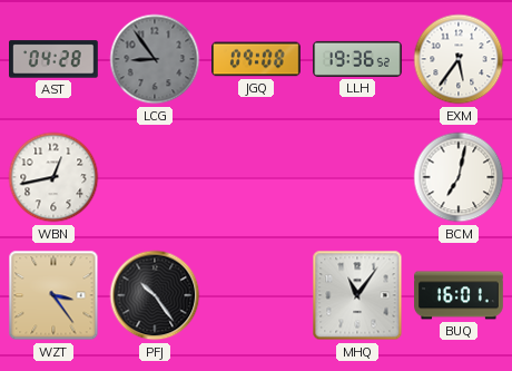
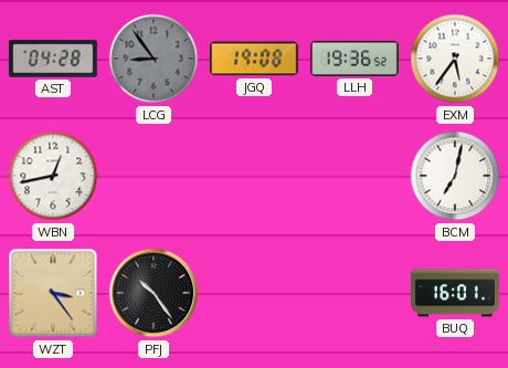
JGQ: 09:08 -> 19:08 (255, 59)
MHQ: 11:06 -> none (357, 295)
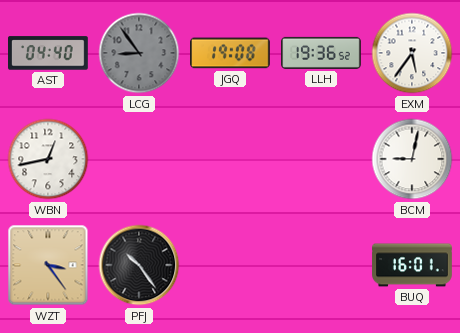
AST: 04:28 -> 04:40 (49, 53)
BCM: 7:02 -> 9:02 (412, 159)
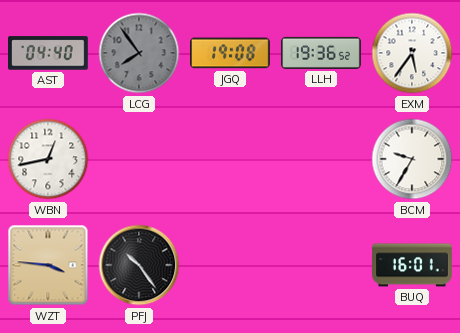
LCG: 8:54 -> 7:54 (139, 53)
BCM: 9:02 -> 9:35 (412, 159)
WZT: 3:24 -> 3:46 (48, 265)
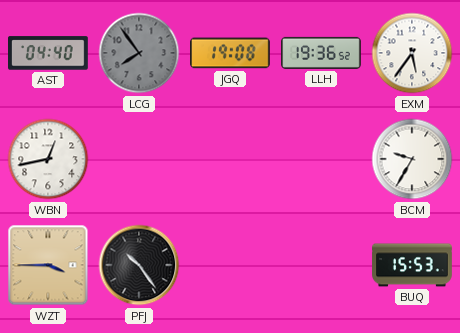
WZT: 3:46 -> 3:45 (48, 265)
BUQ: 16:01 -> 15:53 (412, 265)
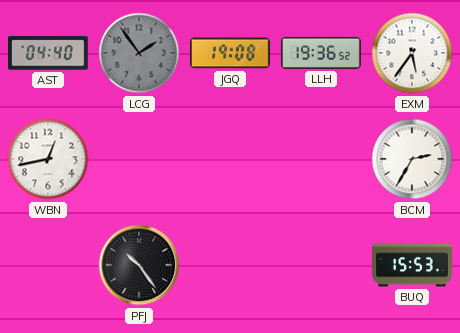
LCG: 7:54 -> 1:54 (139, 53)
BCM: 9:35 -> 2:35 (412, 159)
WZT: 3:45 -> none (48, 265)
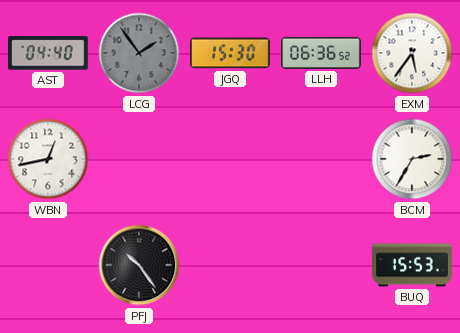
JGQ: 19:08 -> 15:30 (231, 53)
LLH: 19:36 -> 06:36 (321, 53)
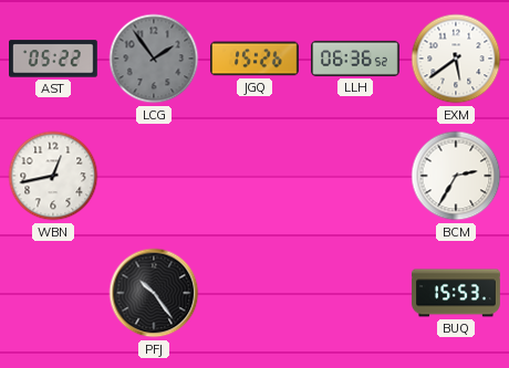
AST: 04:40 -> 05:22 (54, 59)
JGQ: 15:30 -> 15:26 (256, 59)
EXM: 5:36 -> 5:39 (456, 59)
